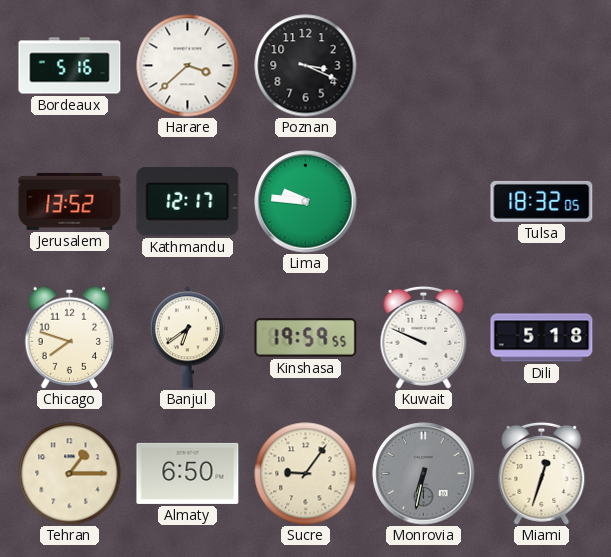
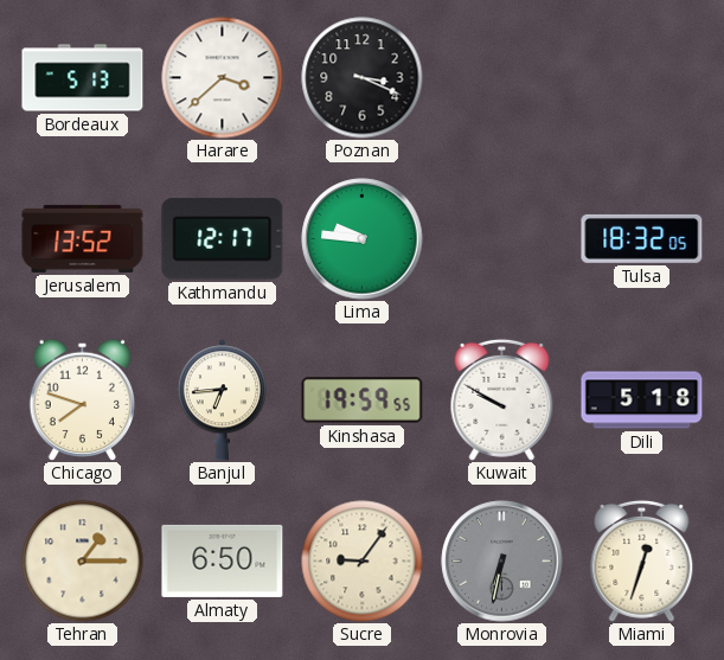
Bordeaux: 5:16 -> 5:13 (83, 78)
Banjul: 6:39 -> 6:44 (222, 401)
Kuwait: 9:49 -> 9:50 (502, 399)
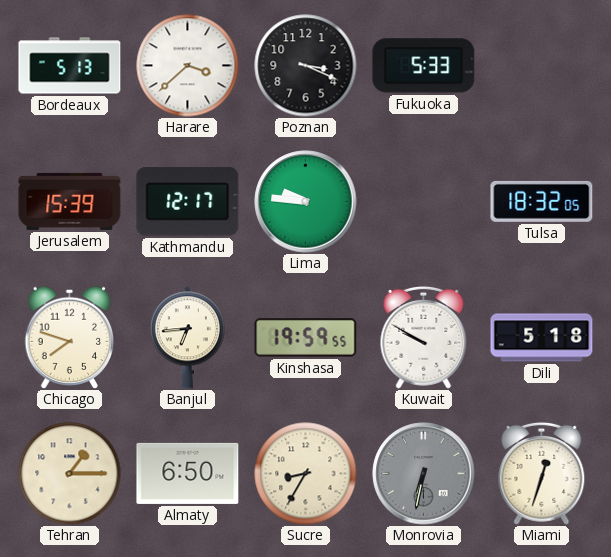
Fukuoka: none -> 5:33 (424, 66)
Jerusalem: 13:52 -> 15:39 (70, 201)
Sucre: 9:06 -> 8:35 (306, 474)
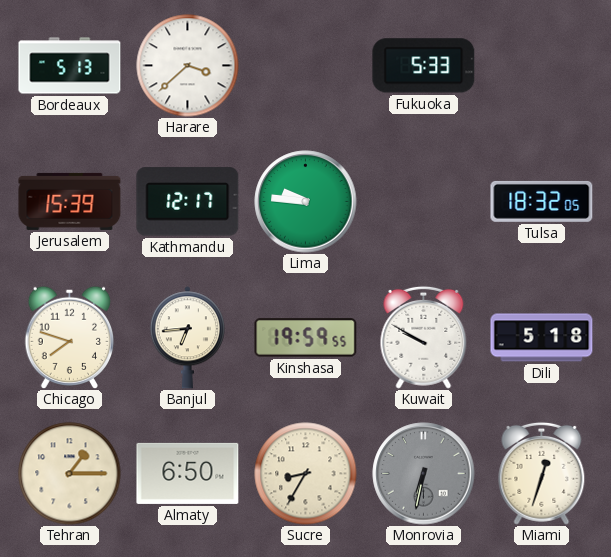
Poznan: 3:19 -> none (306, 66)
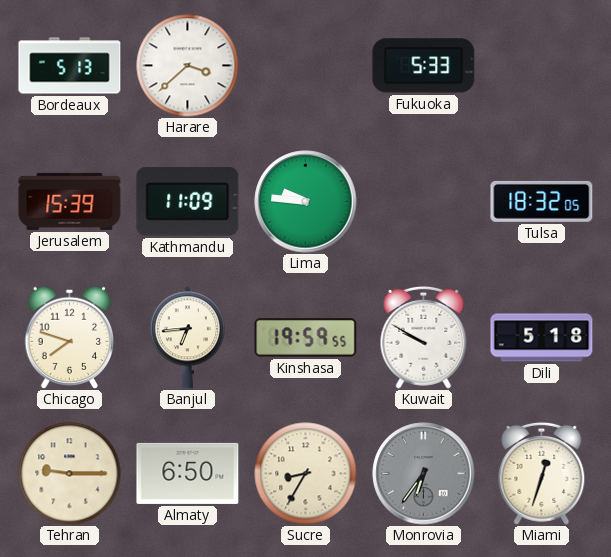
Kathmandu: 12:17 -> 11:09 (188, 202)
Tehran: 1:15 -> 9:15 (70, 474)
Monrovia: 6:32 -> 6:36 (424, 474)
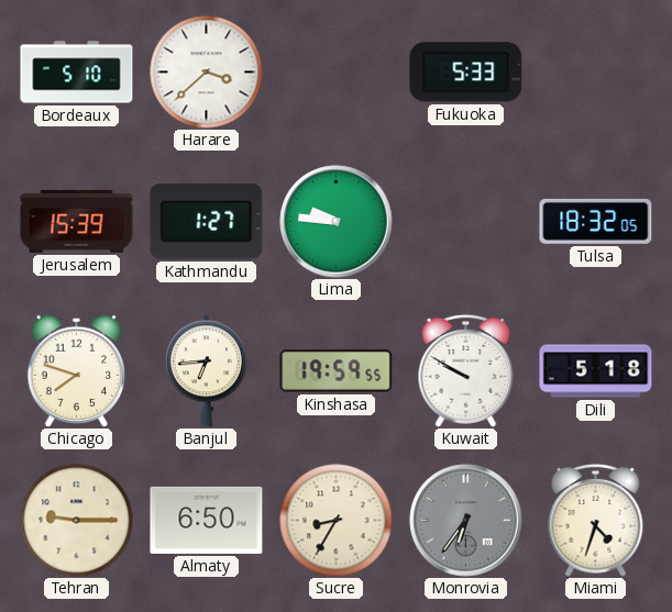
Bordeaux: 5:13 -> 5:10 (77, 73)
Kathmandu: 11:09 -> 1:27 (207, 222)
Miami: 12:33 -> 4:33 (596, 520)
